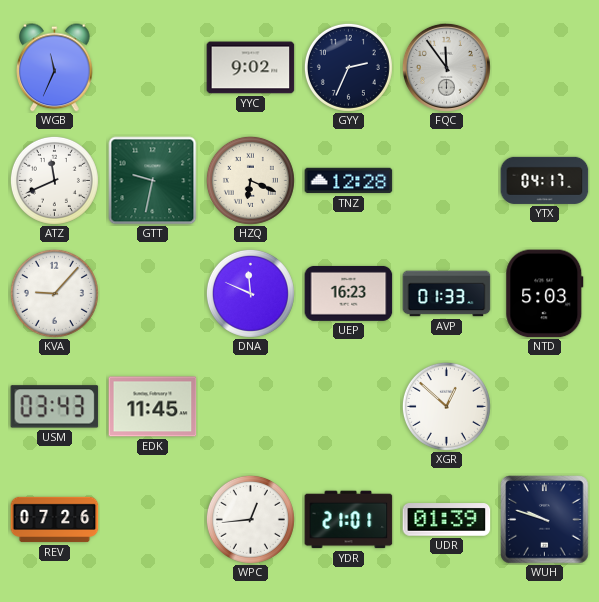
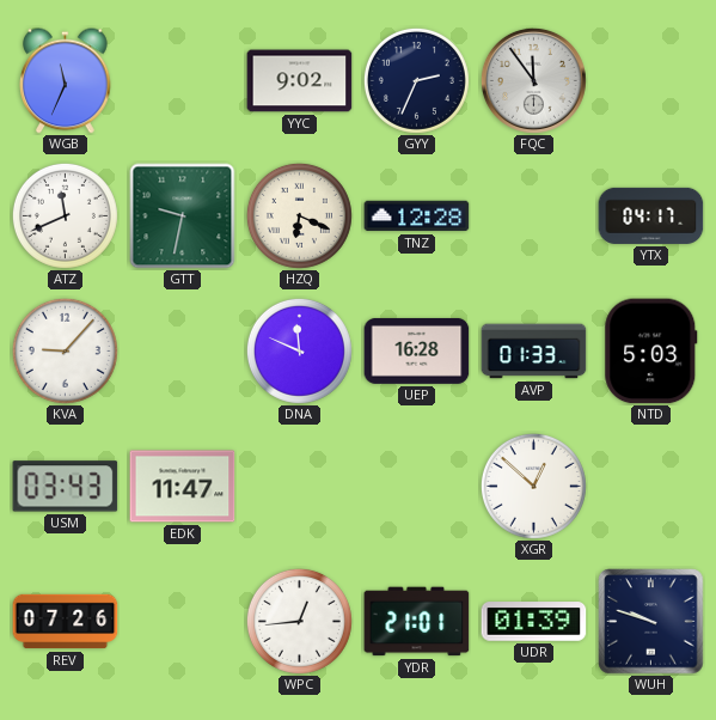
UEP: 16:23 -> 16:28 (417, 350)
EDK: 11:45 -> 11:47 (183, 487)
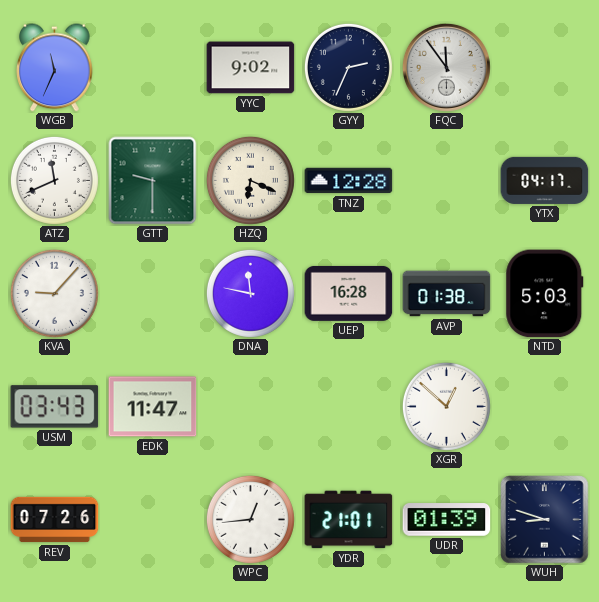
GTT: 9:32 -> 9:30 (153, 181)
DNA: 11:49 -> 11:47 (250, 293)
AVP: 01:33 -> 01:38 (447, 294)
WUH: 9:48 -> 8:48 (545, 520)
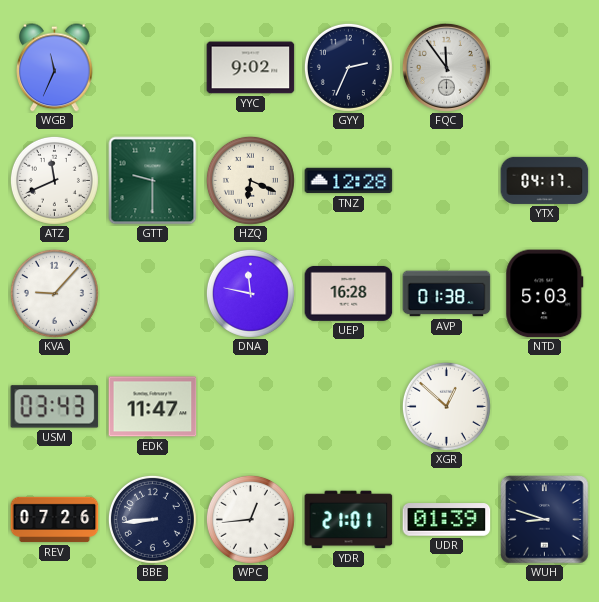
BBE: none -> 8:44 (152, 519)
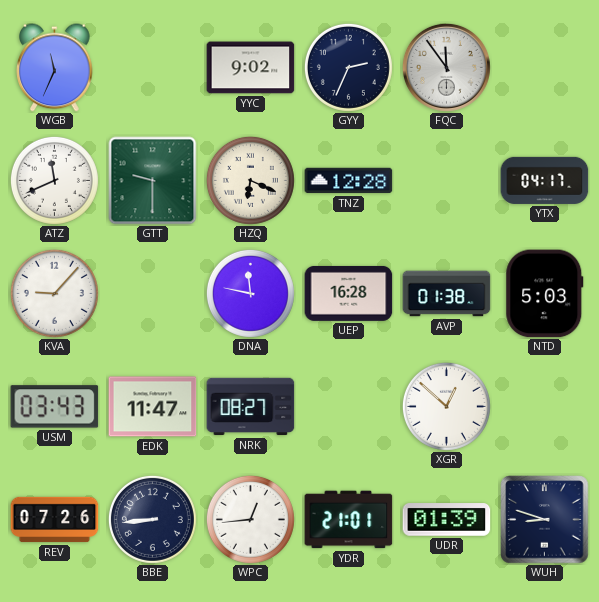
NRK: none -> 08:27 (251, 407)
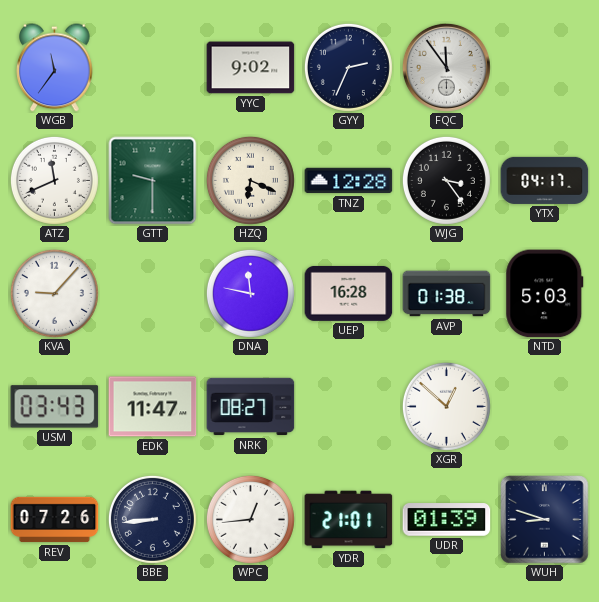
WGB: 11:34 -> 11:36 (55, 68)
WJG: none -> 3:24 (446, 180)
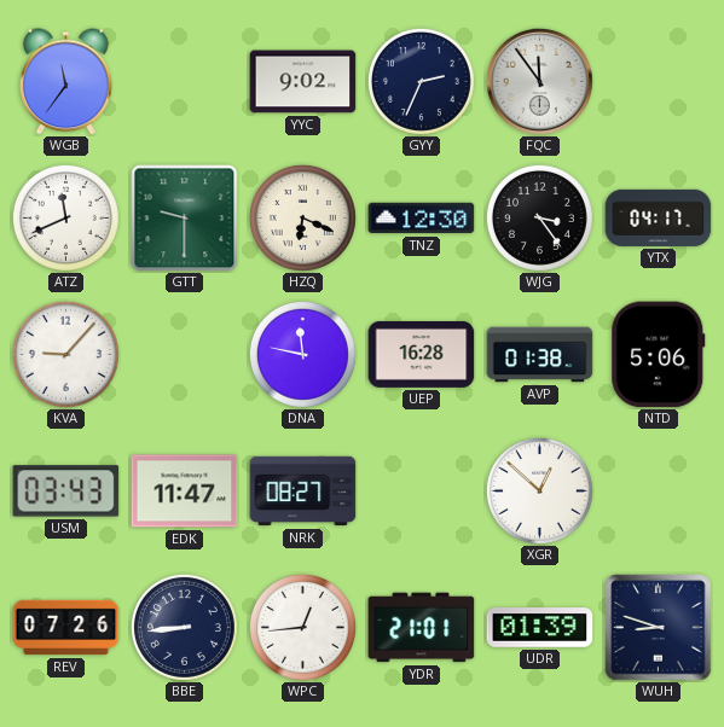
TNZ: 12:28 -> 12:30 (422, 219)
NTD: 5:03 -> 5:06 (659, 355)
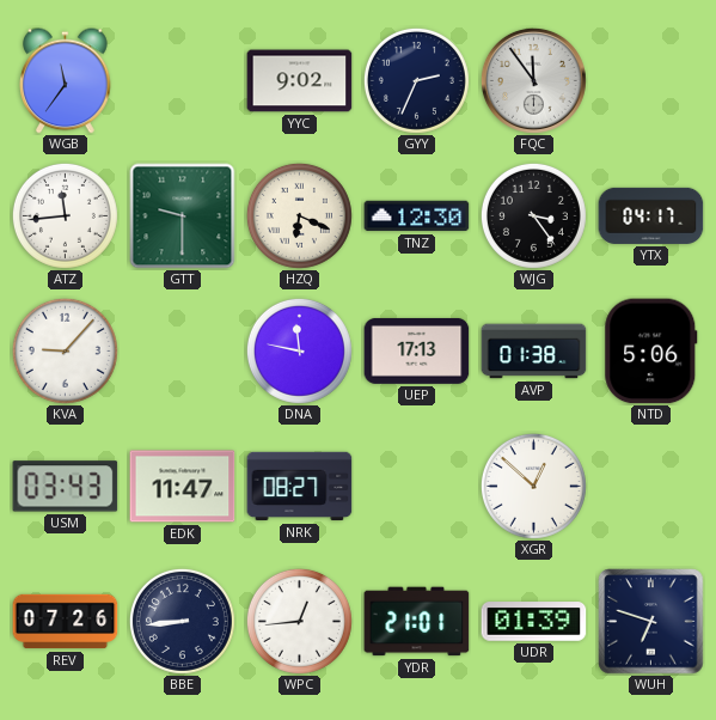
ATZ: 11:41 -> 11:44 (65, 215)
UEP: 16:28 -> 17:13 (417, 350)
WUH: 8:48 -> 6:48 (651, 622)
